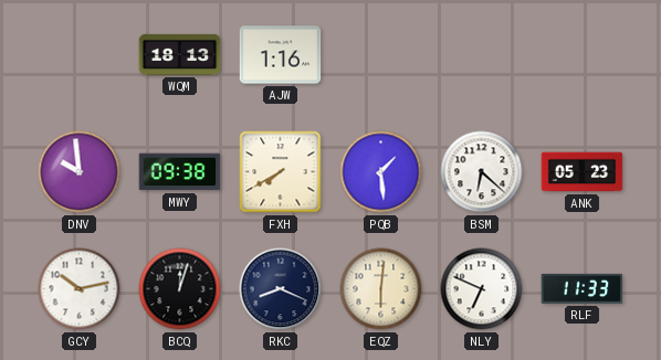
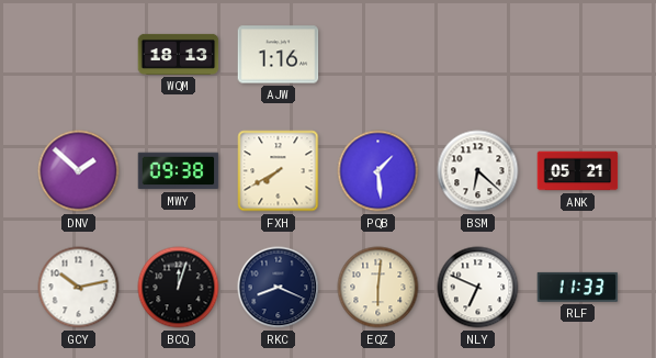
DNV: 9:59 -> 1:52 (79, 171)
ANK: 05:23 -> 05:21 (578, 171)
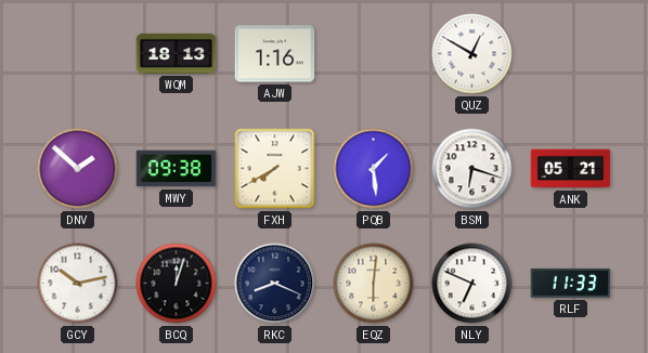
QUZ: none -> 12:50 (472, 54)
BSM: 6:22 -> 6:18 (472, 169)
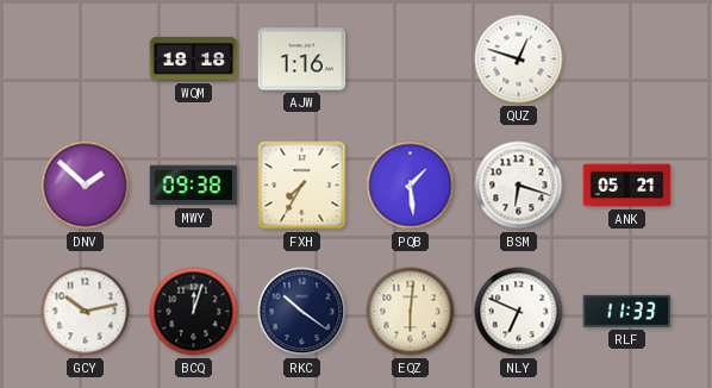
WQM: 18:13 -> 18:18 (194, 58)
QUZ: 12:50 -> 12:48 (519, 60)
FXH: 7:40 -> 7:35 (302, 186)
RKC: 8:19 -> 10:21 (302, 312)
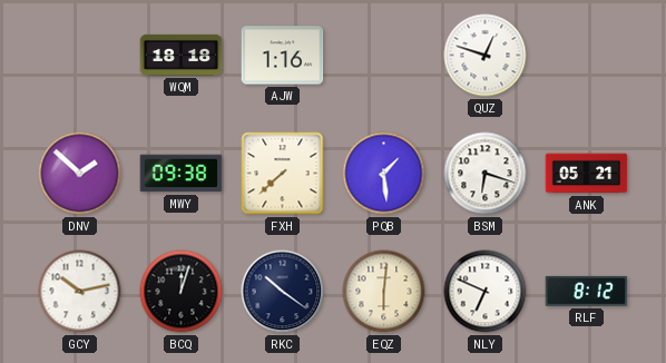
FXH: 7:35 -> 7:38 (283, 174)
RLF: 11:33 -> 8:12 (587, 291)
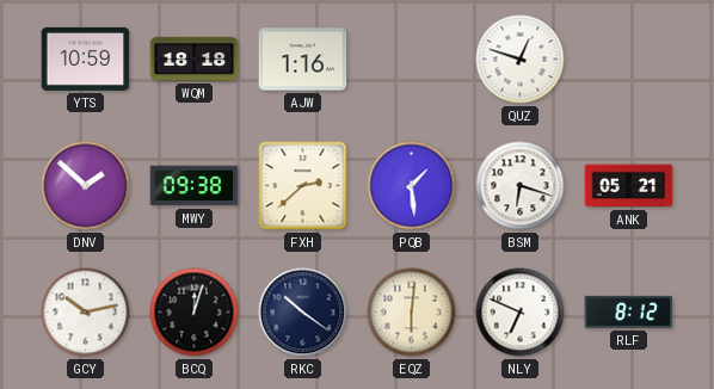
YTS: none -> 10:59 (86, 58)
FXH: 7:38 -> 2:38 (303, 186)
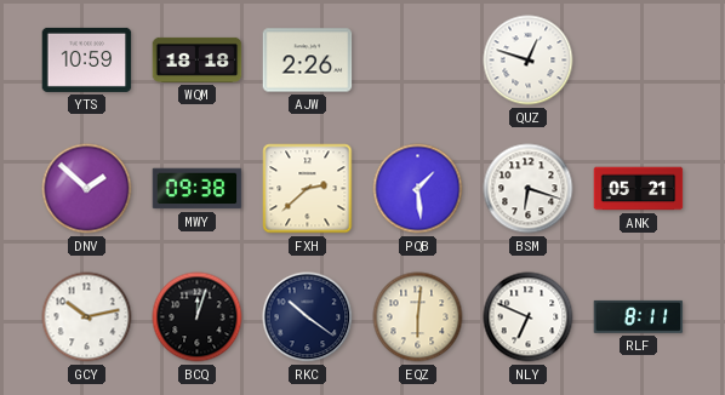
AJW: 1:16 -> 2:26 (308, 61)
RLF: 8:12 -> 8:11 (639, 316)
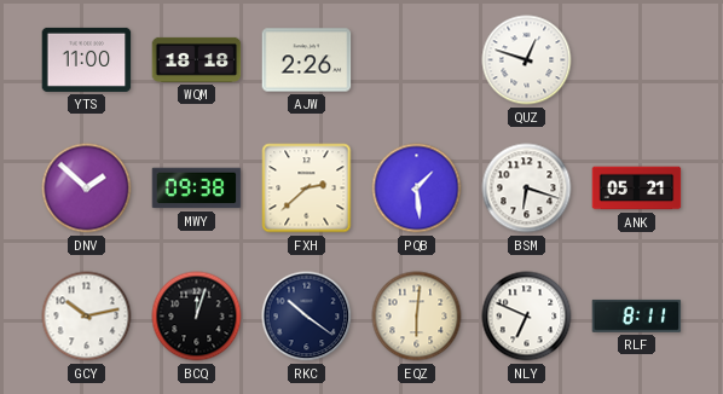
YTS: 10:59 -> 11:00 (87, 59)
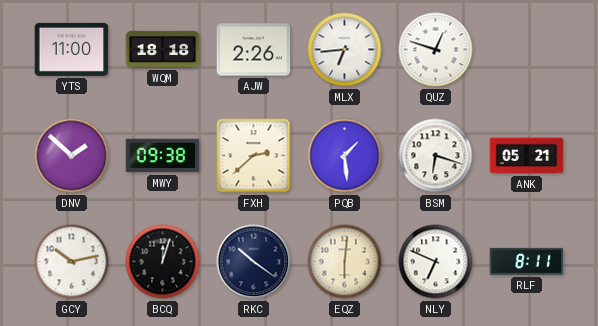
MLX: none -> 6:44 (345, 50)
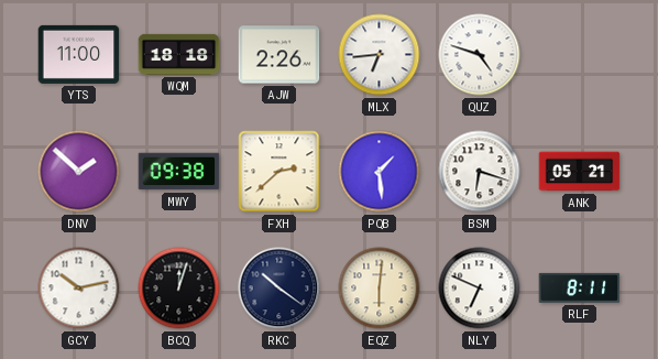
QUZ: 12:48 -> 4:48 (480, 55)
